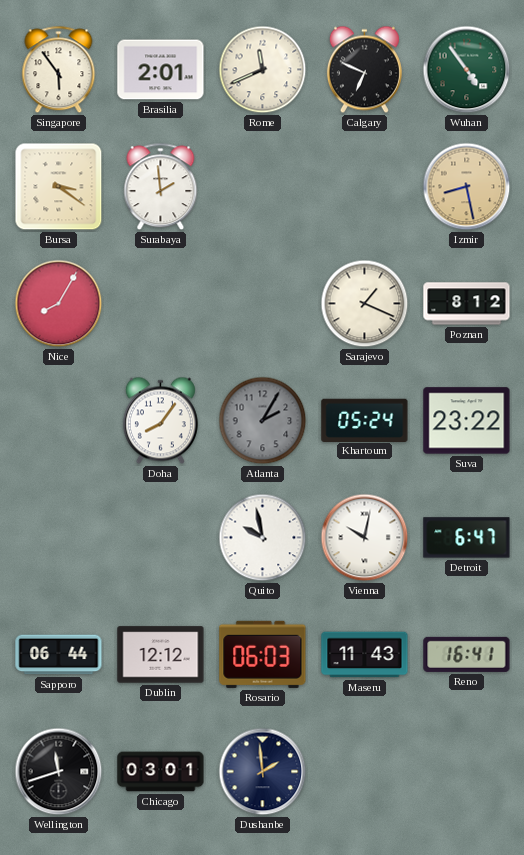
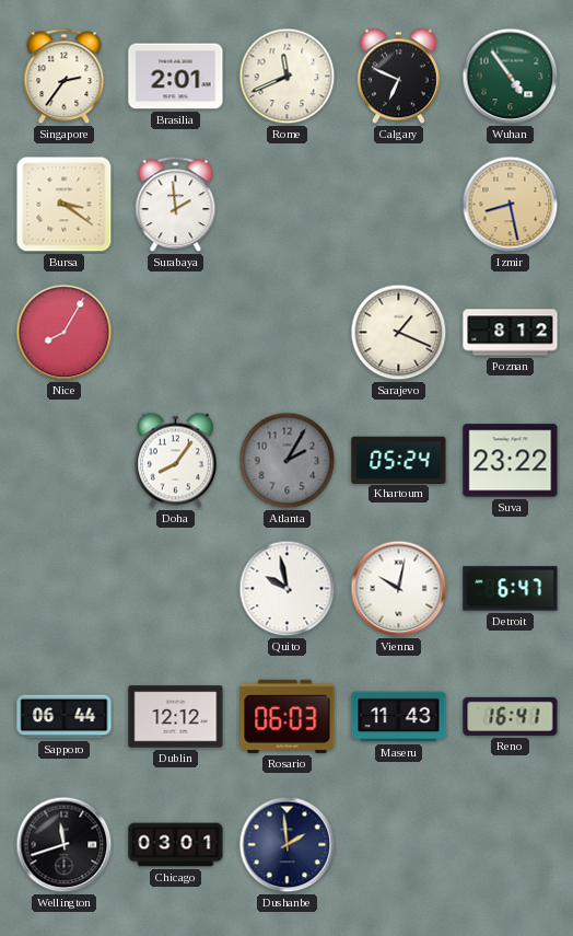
Singapore: 5:54 -> 2:36 (65, 77)
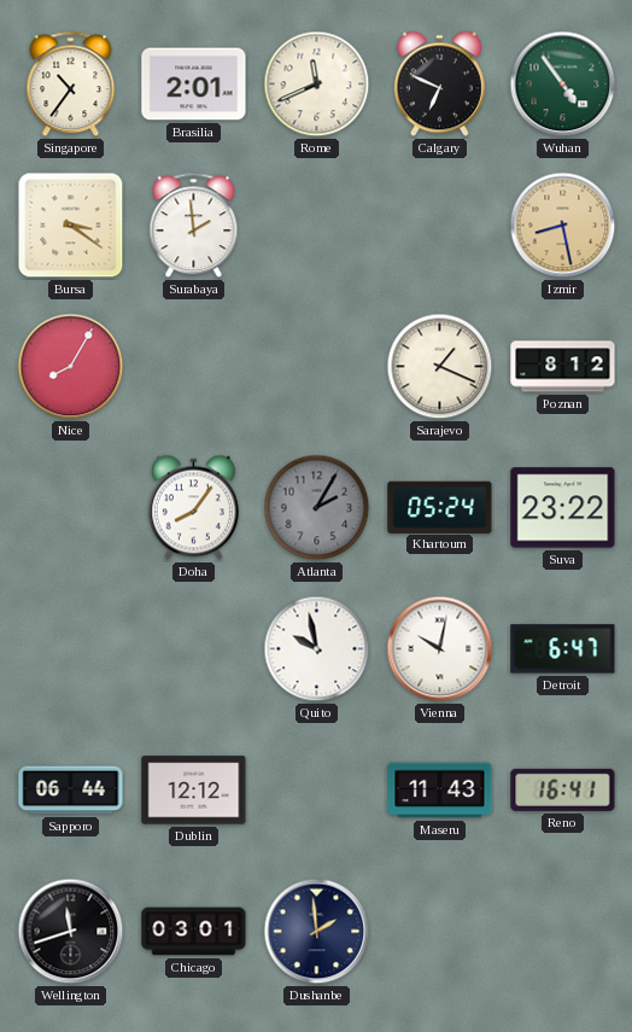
Singapore: 2:36 -> 10:36 (71, 84)
Rosario: 06:03 -> none (288, 716)
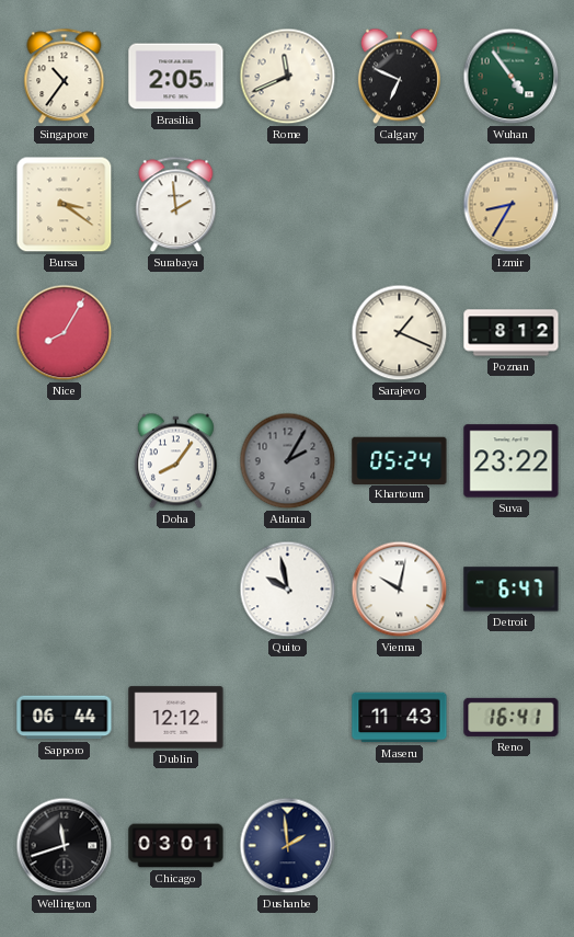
Brasilia: 2:01 -> 2:05 (176, 77)
Izmir: 8:28 -> 8:35 (512, 205)
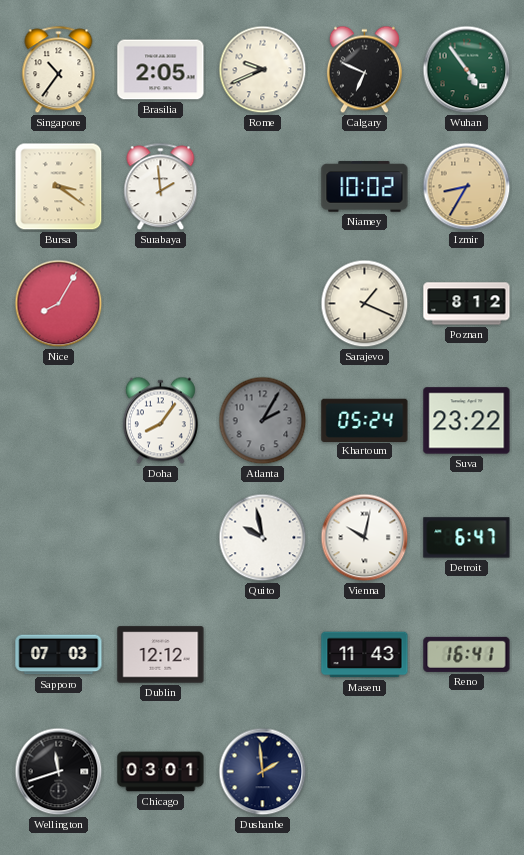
Rome: 11:41 -> 9:41 (263, 70)
Niamey: none -> 10:02 (365, 187)
Sapporo: 06:44 -> 07:03 (59, 655)
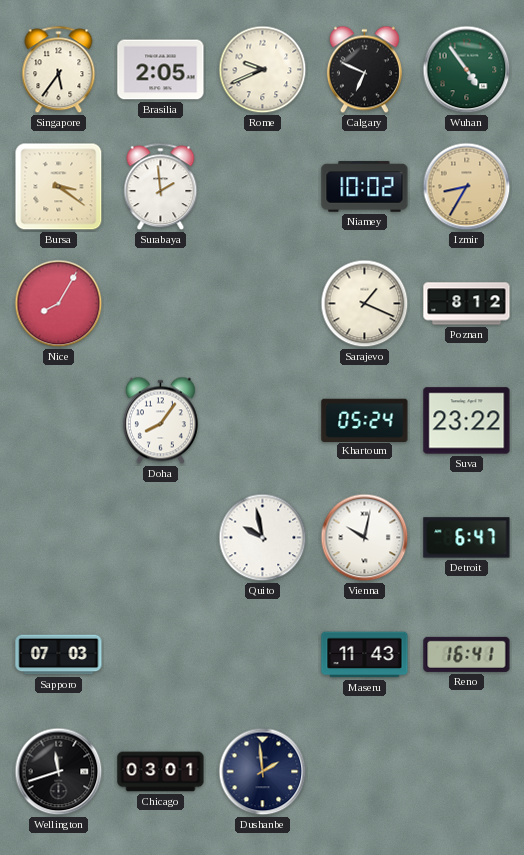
Singapore: 10:36 -> 5:36 (59, 70)
Atlanta: 2:05 -> none (263, 421)
Dublin: 12:12 -> none (161, 655)
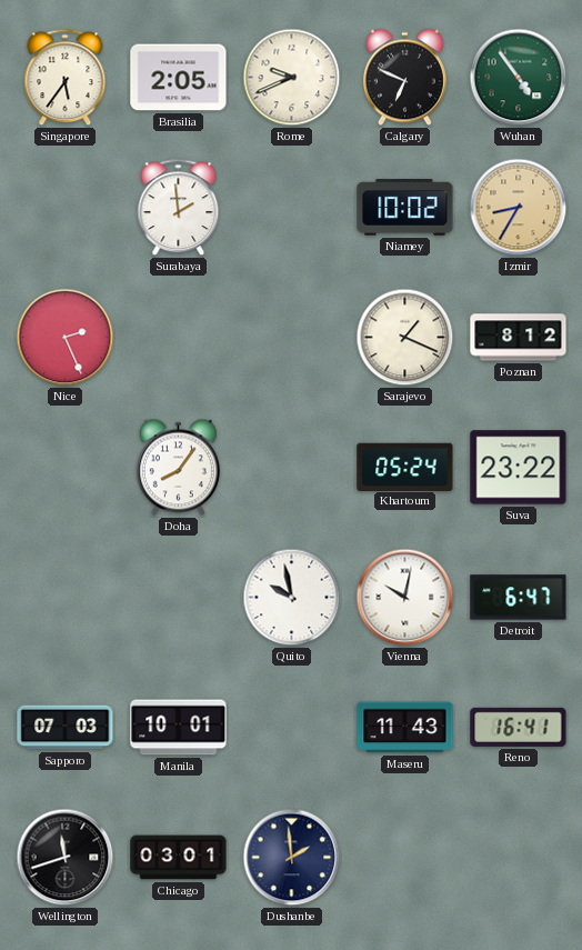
Bursa: 3:21 -> none (59, 187)
Nice: 8:05 -> 2:26 (66, 338)
Manila: none -> 10:01 (179, 728)
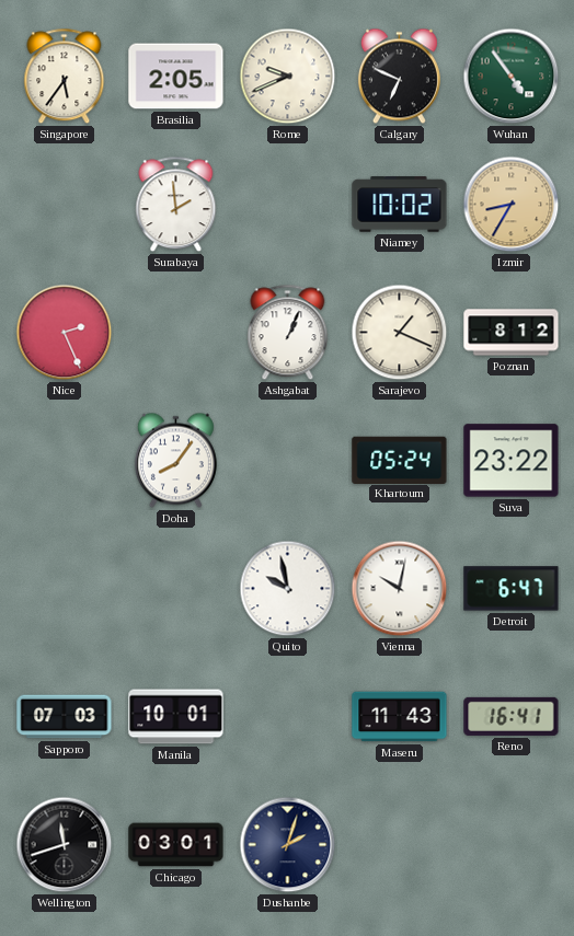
Ashgabat: none -> 1:04 (288, 333)
Dushanbe: 1:59 -> 2:03 (288, 845)
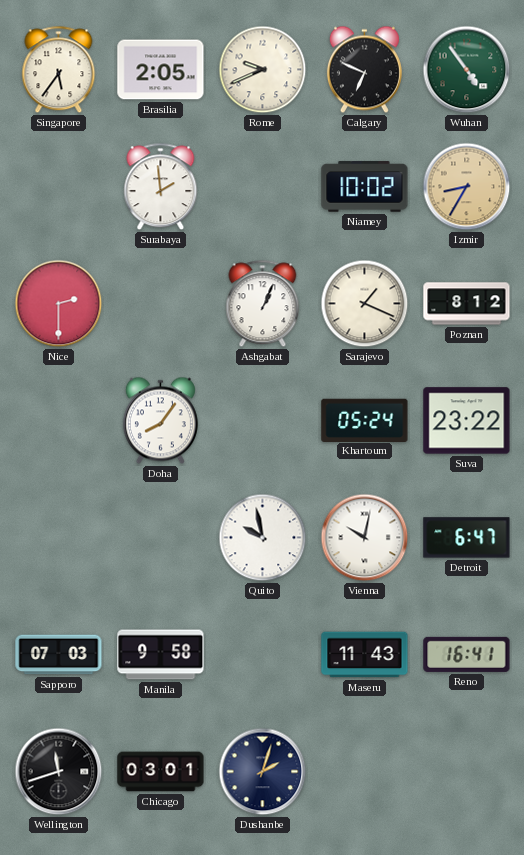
Nice: 2:26 -> 2:30 (59, 304)
Manila: 10:01 -> 9:58 (161, 655)
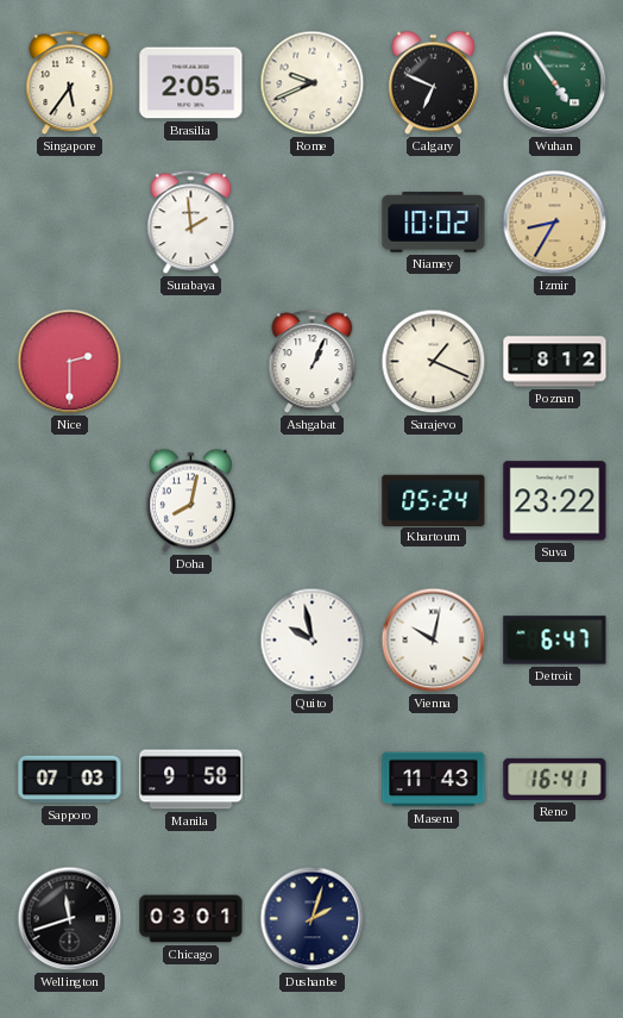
Doha: 8:06 -> 8:02 (190, 501)
